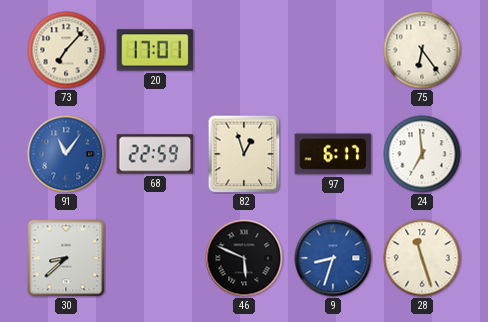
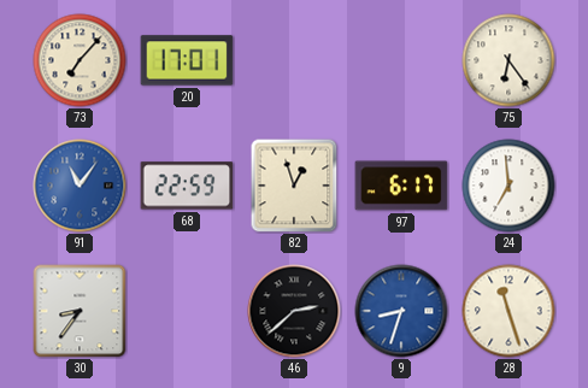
30: 8:38 -> 8:36 (80, 311)
46: 5:49 -> 2:38 (294, 311)
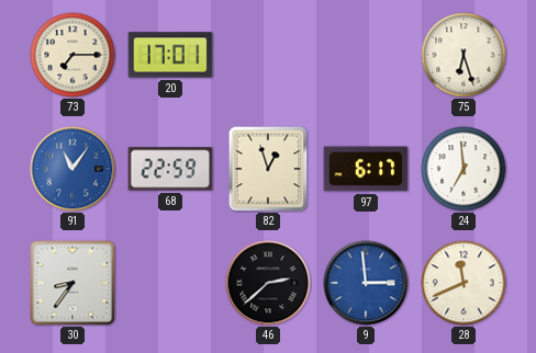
73: 7:07 -> 7:15 (72, 55)
75: 6:24 -> 6:27 (464, 55)
9: 8:33 -> 2:59 (366, 283)
28: 11:27 -> 11:41 (464, 283)
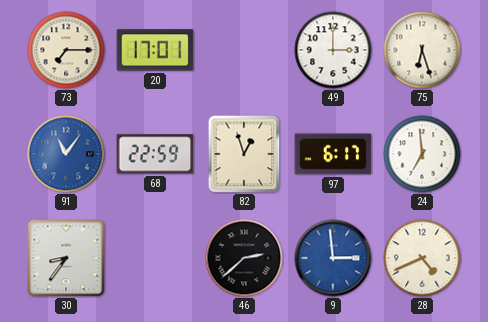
49: none -> 3:00 (333, 50)
28: 11:41 -> 4:41 (422, 258)
